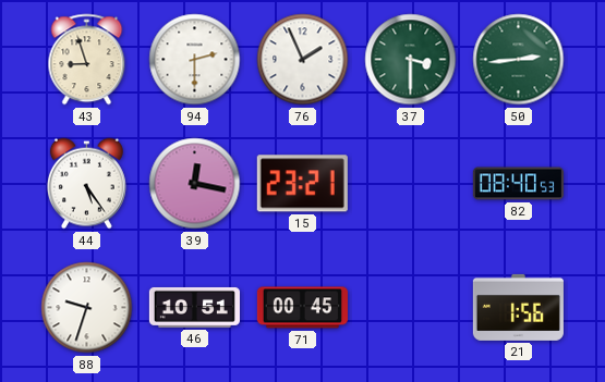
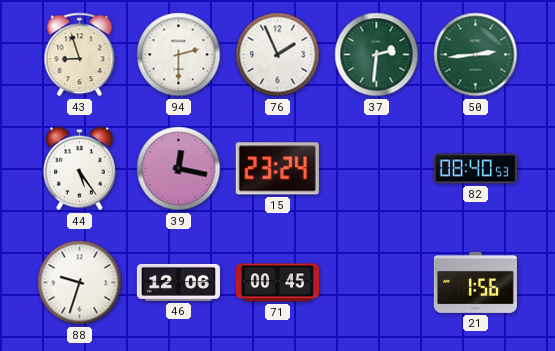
37: 3:30 -> 2:31 (377, 55)
15: 23:21 -> 23:24 (277, 169)
46: 10:51 -> 12:06 (178, 282)
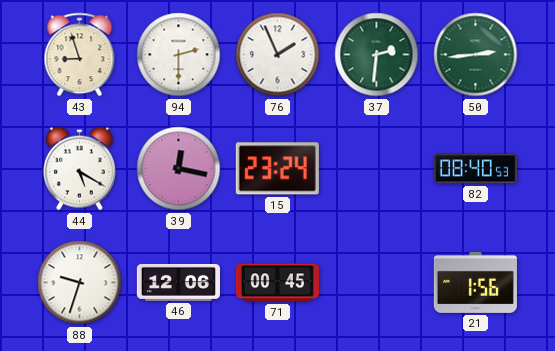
44: 5:24 -> 5:20 (79, 169)
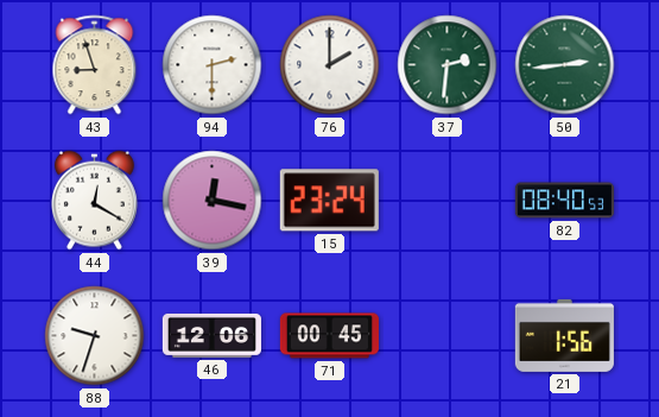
76: 1:56 -> 2:00 (330, 65)
44: 5:20 -> 12:20 (94, 201)
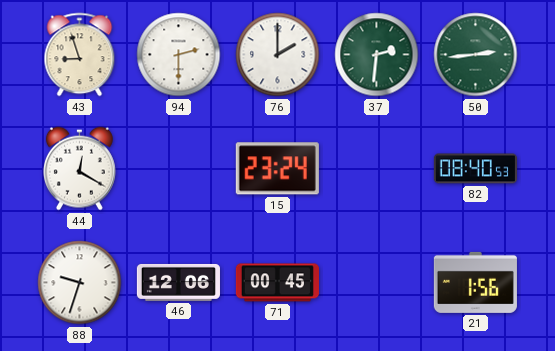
39: 12:17 -> none (213, 201)
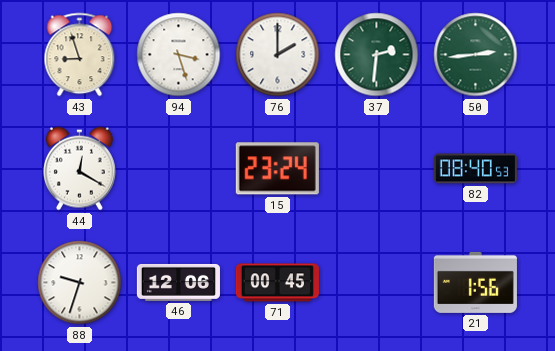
94: 2:30 -> 3:27 (179, 55)
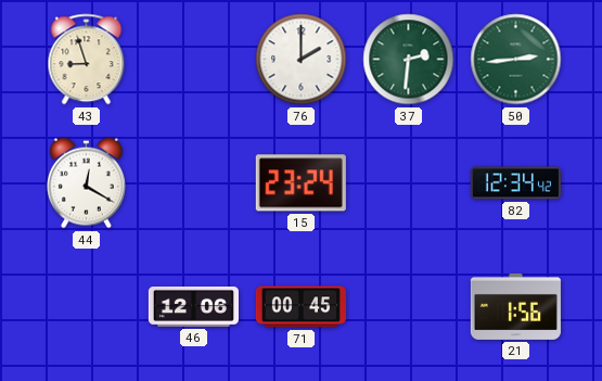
94: 3:27 -> none (179, 55)
82: 08:40 -> 12:34 (515, 183)
88: 9:33 -> none (80, 283)
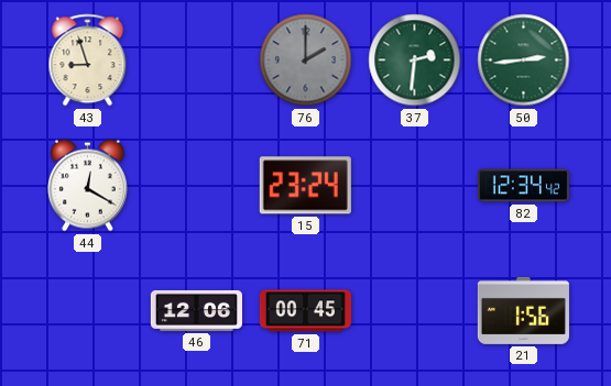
76 dial: white -> grey (306, 60)
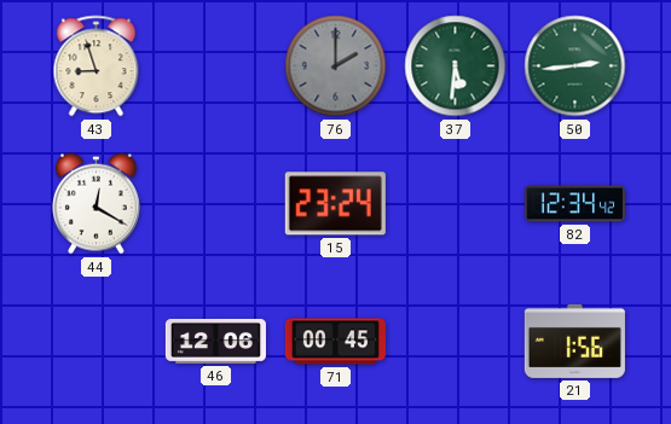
37: 2:31 -> 5:31 (456, 66)
